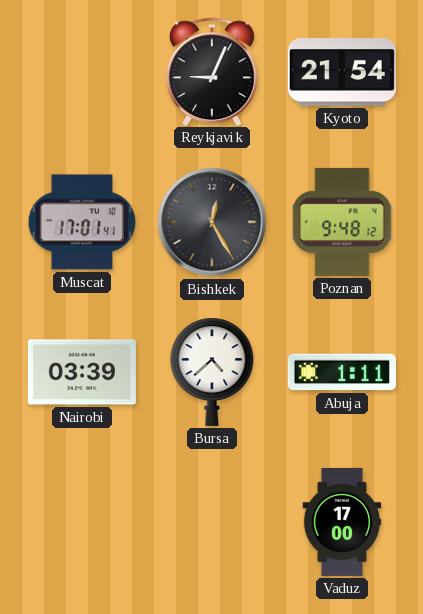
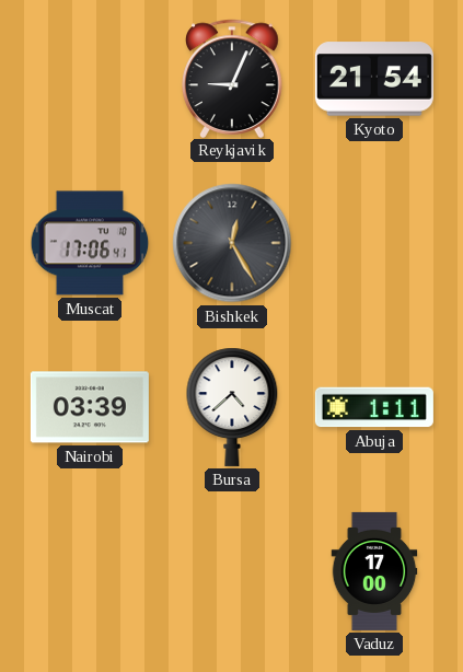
Muscat: 17:01 -> 17:06 (90, 243)
Poznan: 9:48 -> none (342, 222)
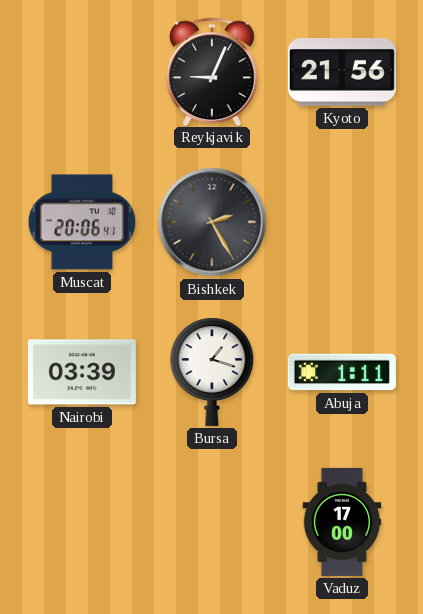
Kyoto: 21:54 -> 21:56 (342, 72)
Muscat: 17:06 -> 20:06 (82, 222)
Bishkek: 12:25 -> 2:25 (212, 222)
Bursa: 4:38 -> 1:18 (212, 372)
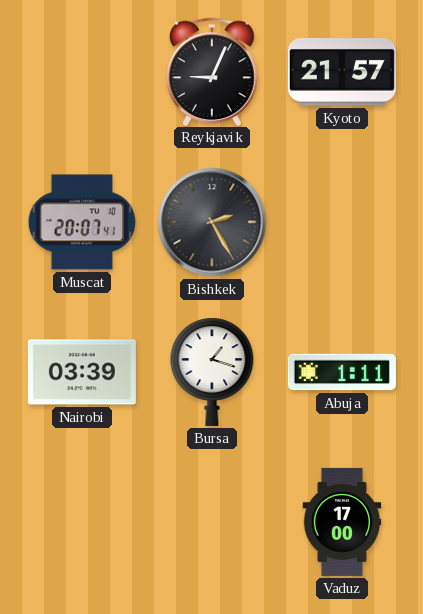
Kyoto: 21:56 -> 21:57 (342, 72)
Muscat: 20:06 -> 20:07 (82, 222)
